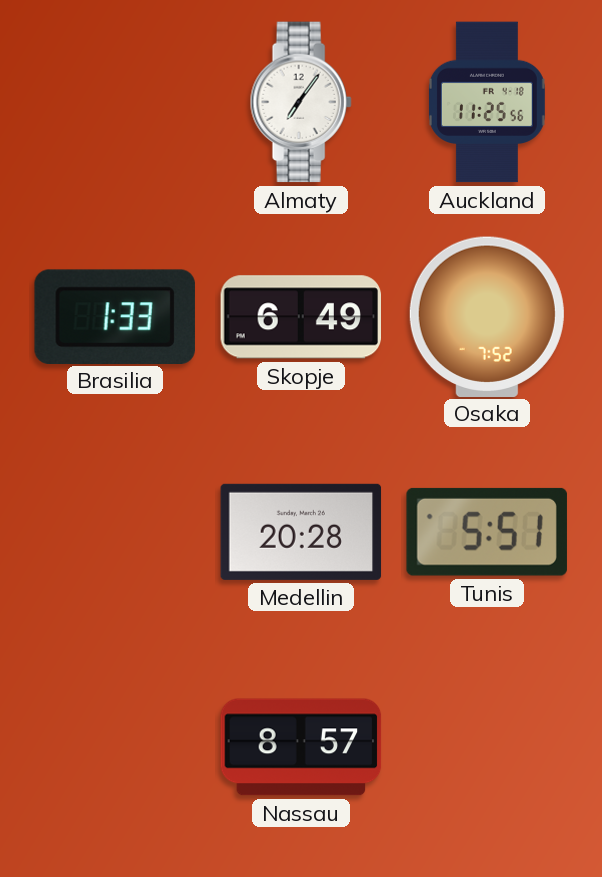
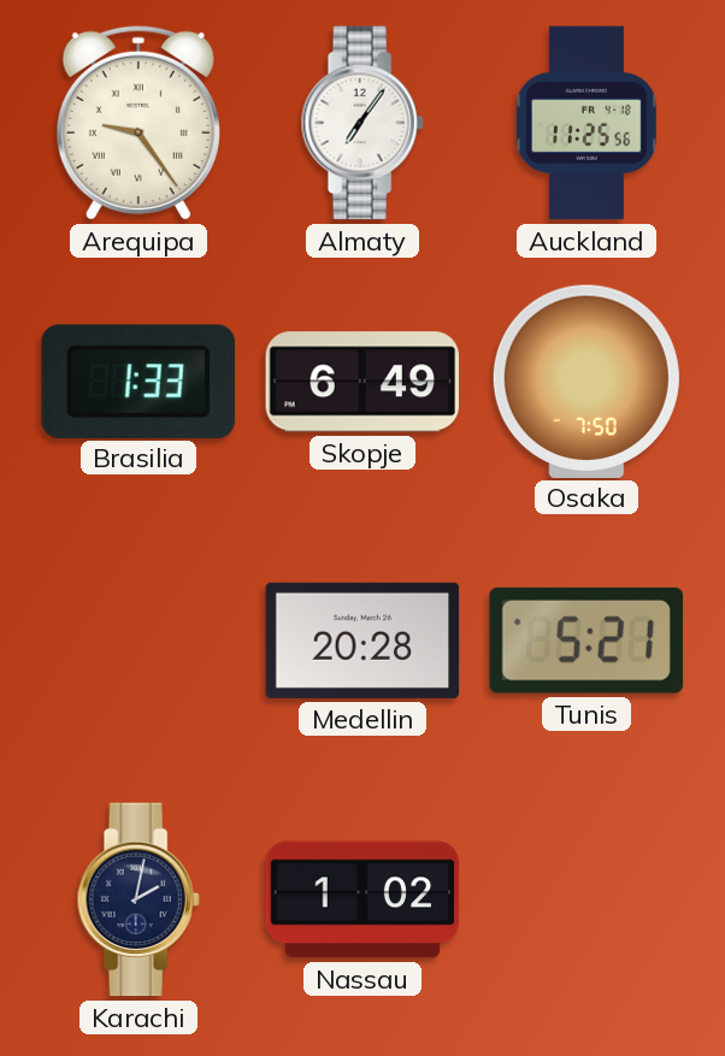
Arequipa: none -> 9:24 (138, 123)
Osaka: 7:52 -> 7:50 (587, 380)
Tunis: 5:51 -> 5:21 (587, 641)
Karachi: none -> 2:02 (138, 899)
Nassau: 8:57 -> 1:02 (362, 899)
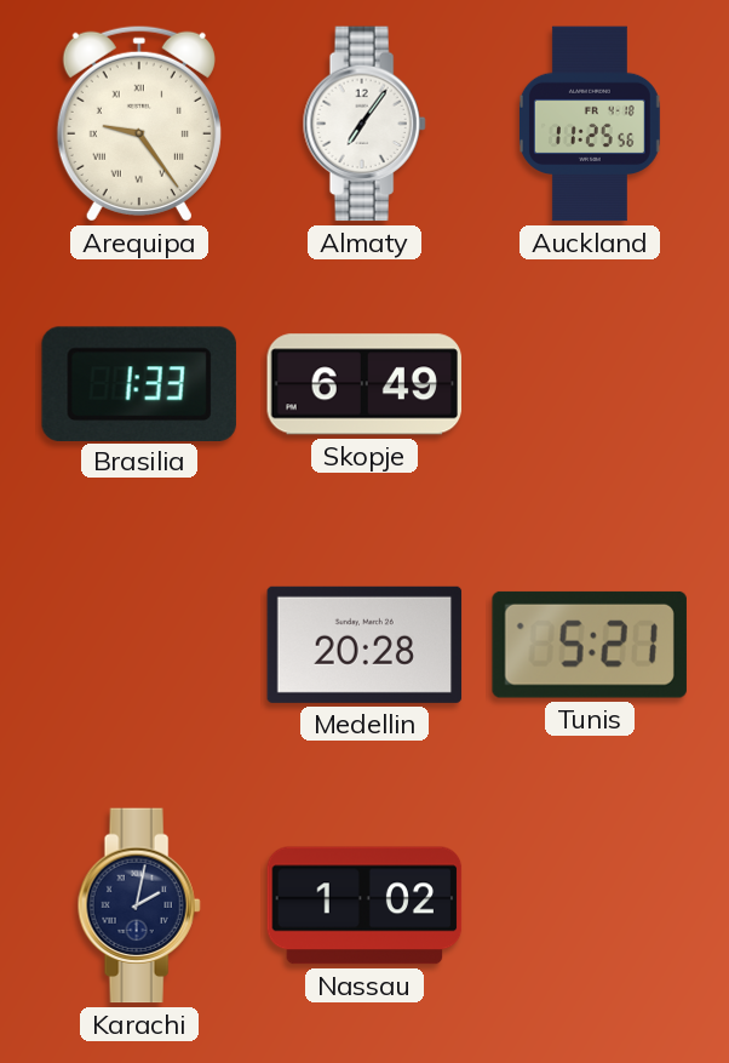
Osaka: 7:50 -> none (587, 380)
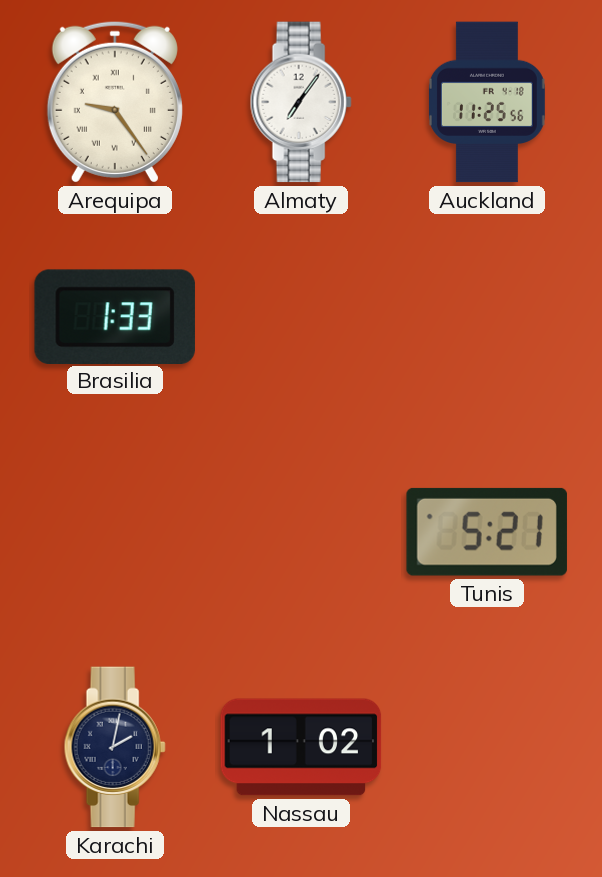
Skopje: 6:49 -> none (364, 384)
Medellin: 20:28 -> none (364, 645)
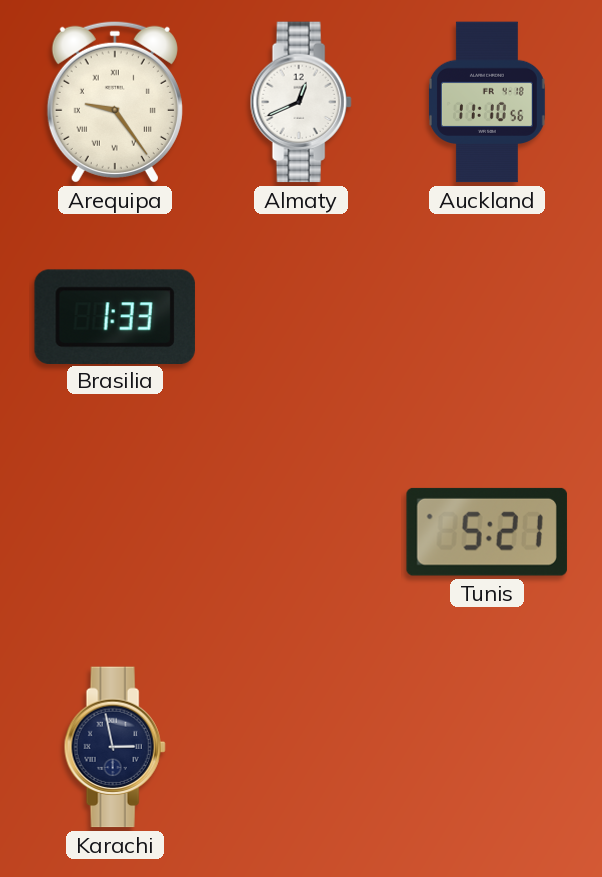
Almaty: 7:06 -> 12:41 (301, 102)
Auckland: 11:25 -> 11:10 (487, 102)
Karachi: 2:02 -> 2:58 (115, 747)
Nassau: 1:02 -> none (301, 747)
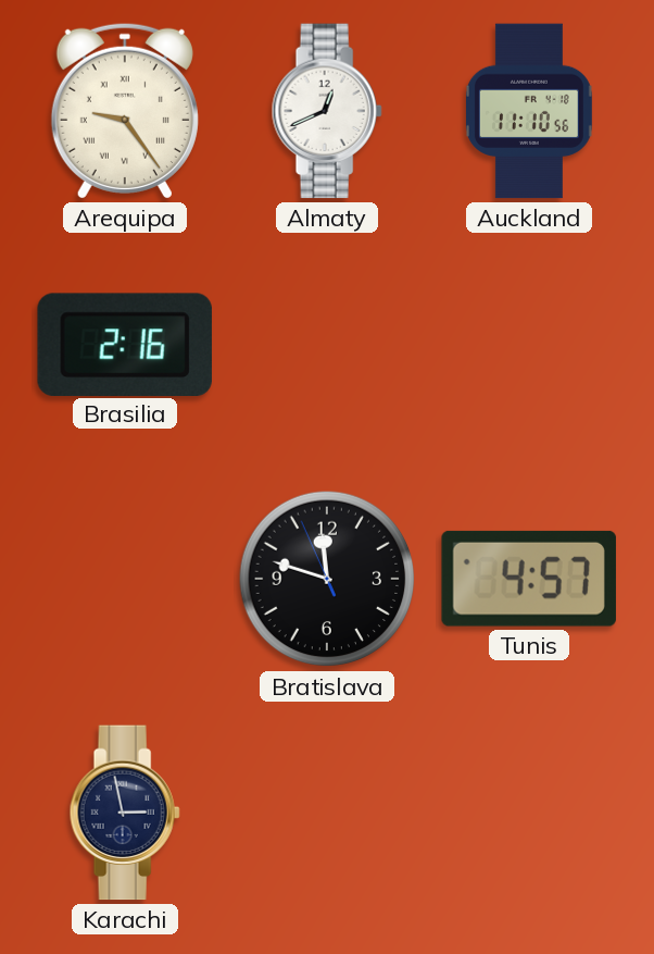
Brasilia: 1:33 -> 2:16 (125, 344)
Bratislava: none -> 11:47 (327, 579)
Tunis: 5:21 -> 4:57 (529, 579)
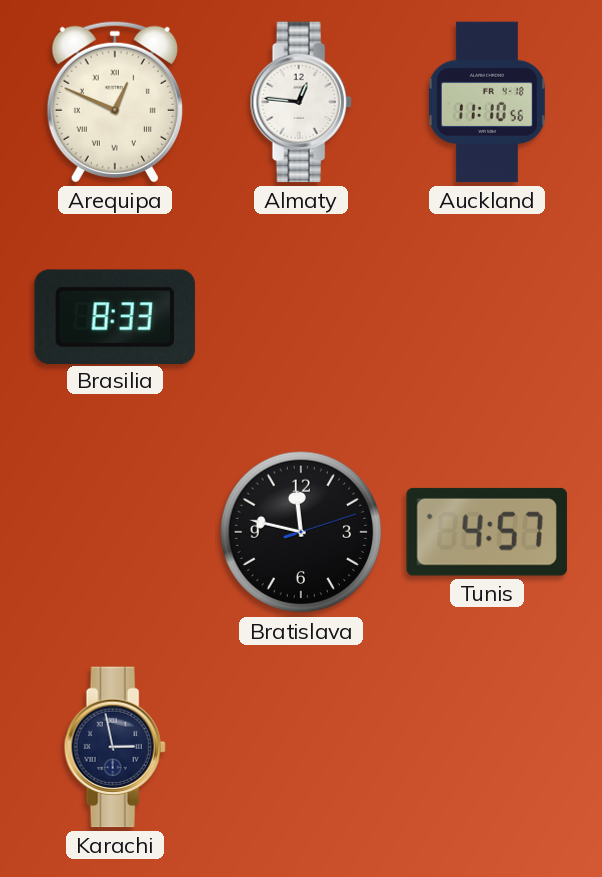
Arequipa: 9:24 -> 12:49 (115, 102)
Almaty: 12:41 -> 12:46 (301, 102)
Brasilia: 2:16 -> 8:33 (115, 316)
Bratislava: 11:47:56 -> 11:47:12 (301, 532)
